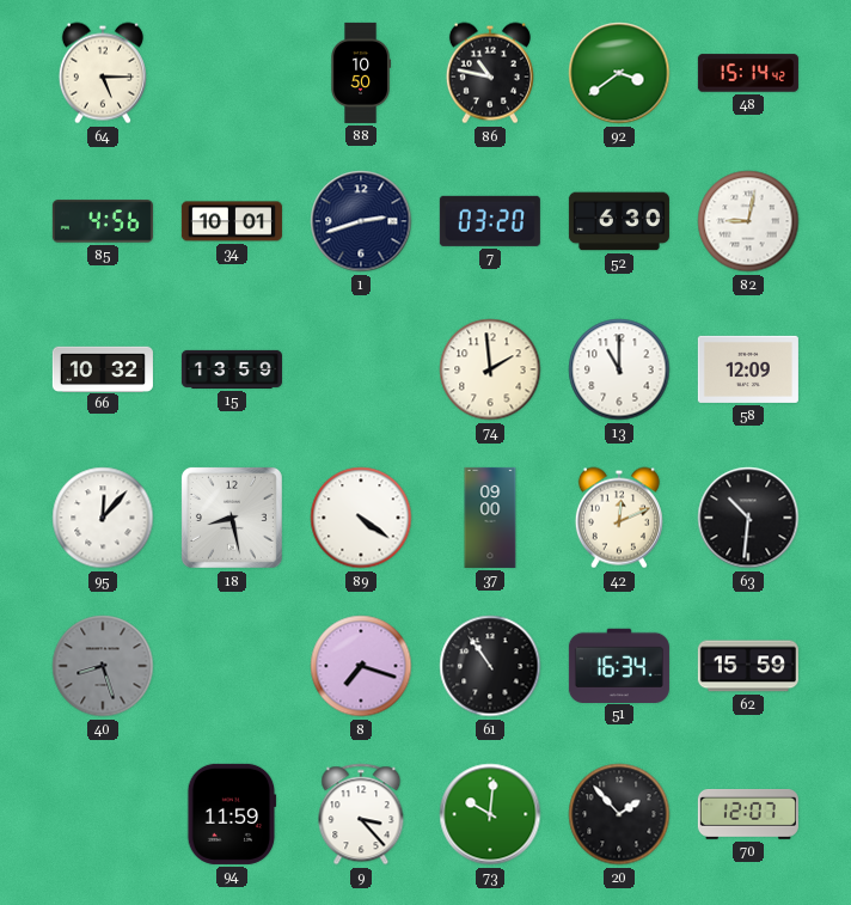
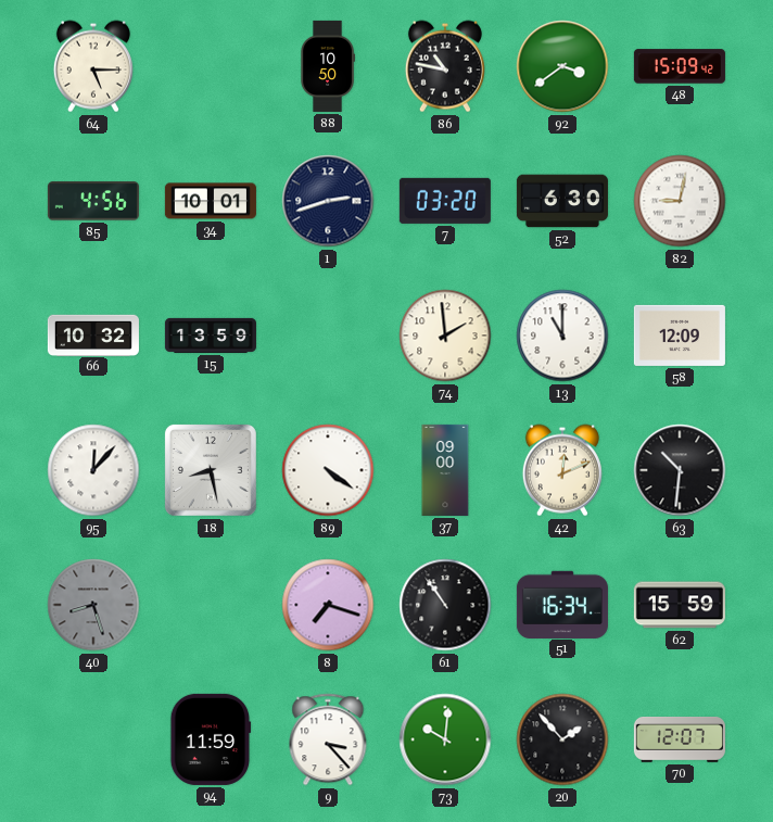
48: 15:14 -> 15:09 (680, 66)
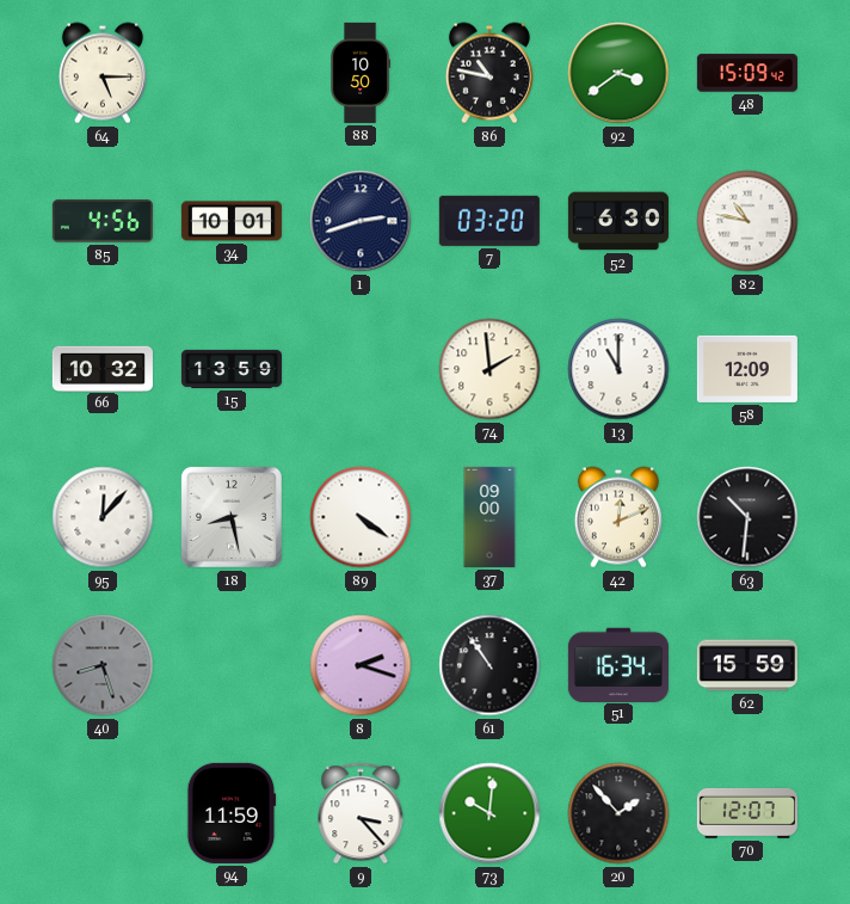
82: 9:02 -> 10:47 (747, 221)
8: 7:18 -> 2:18 (361, 665)
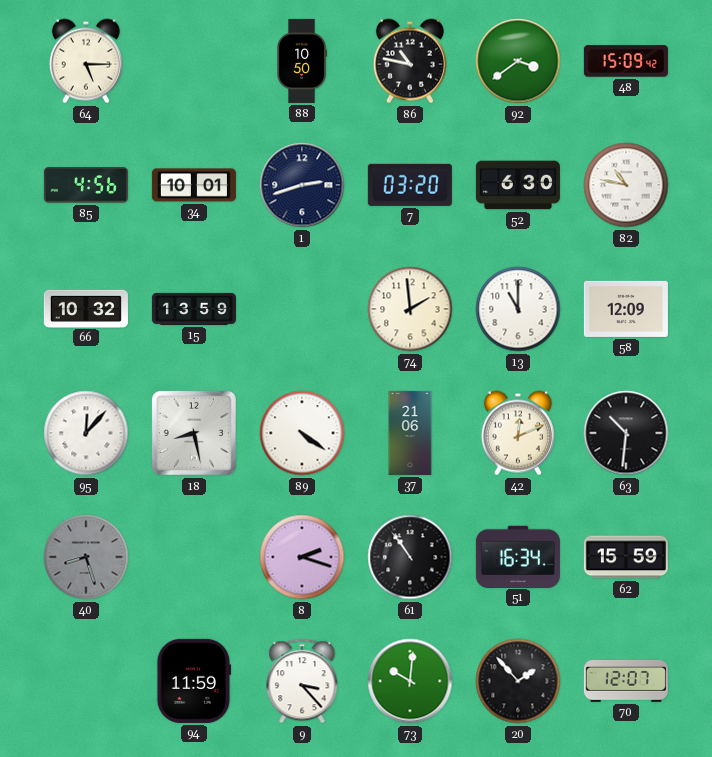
37: 09:00 -> 21:06 (410, 433)
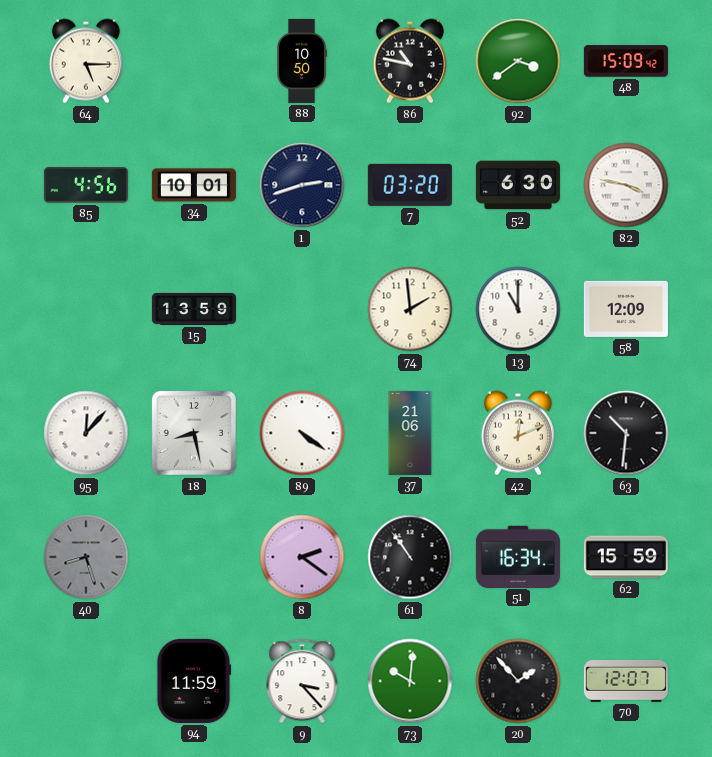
82: 10:47 -> 3:47 (626, 185)
66: 10:32 -> none (86, 308)
8: 2:18 -> 2:21 (302, 557)
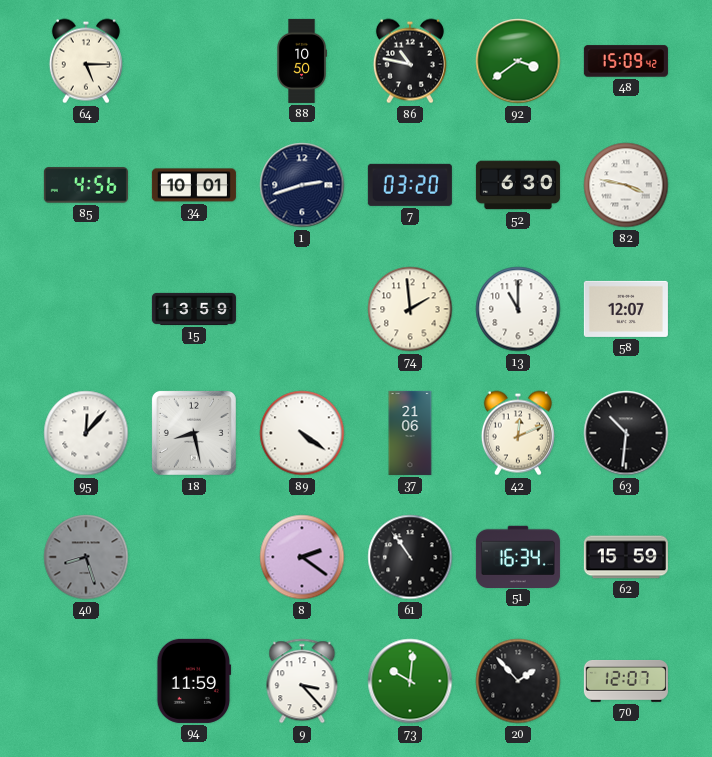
58: 12:09 -> 12:07 (626, 309)
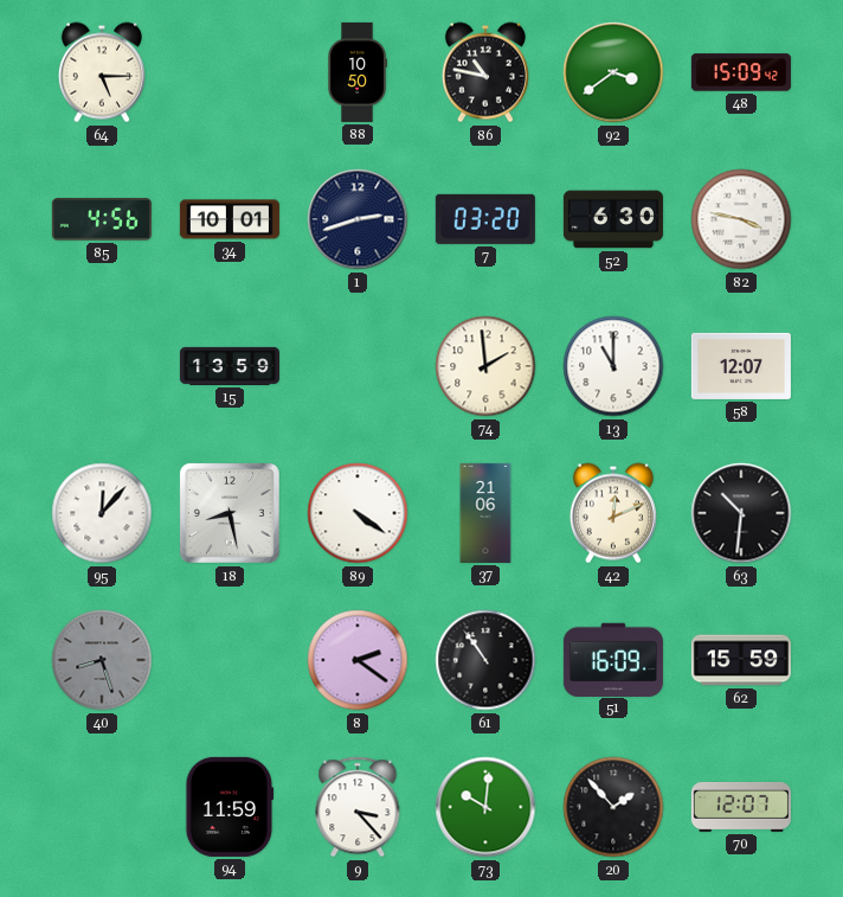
51: 16:34 -> 16:09 (613, 659)
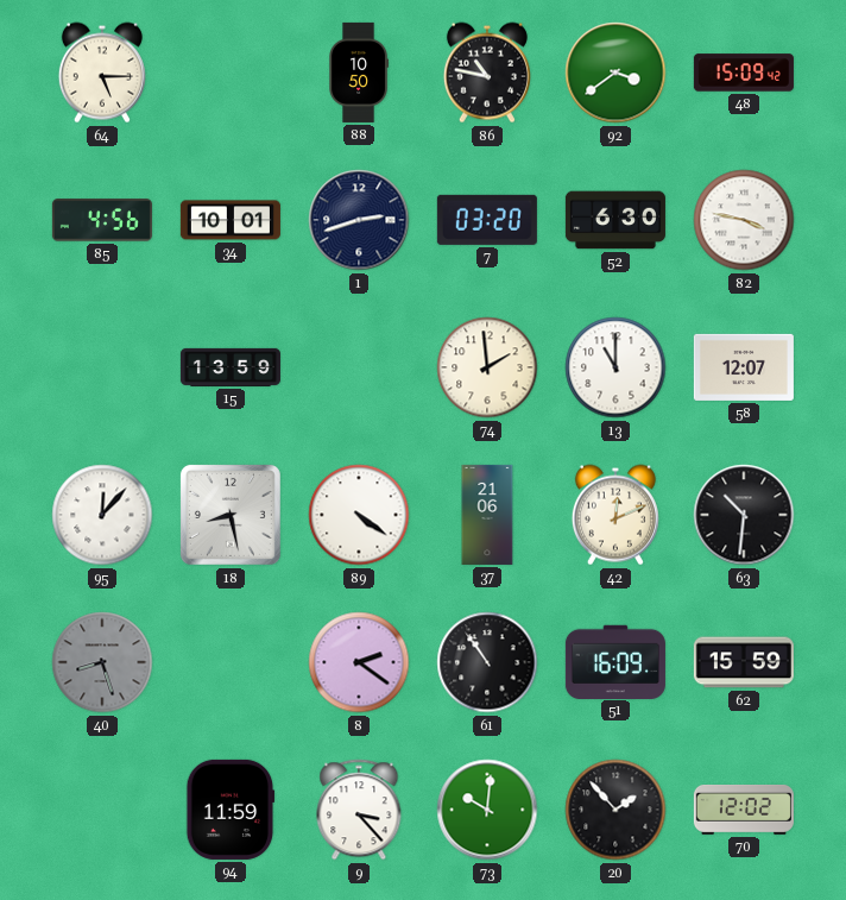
70: 12:07 -> 12:02 (744, 811)
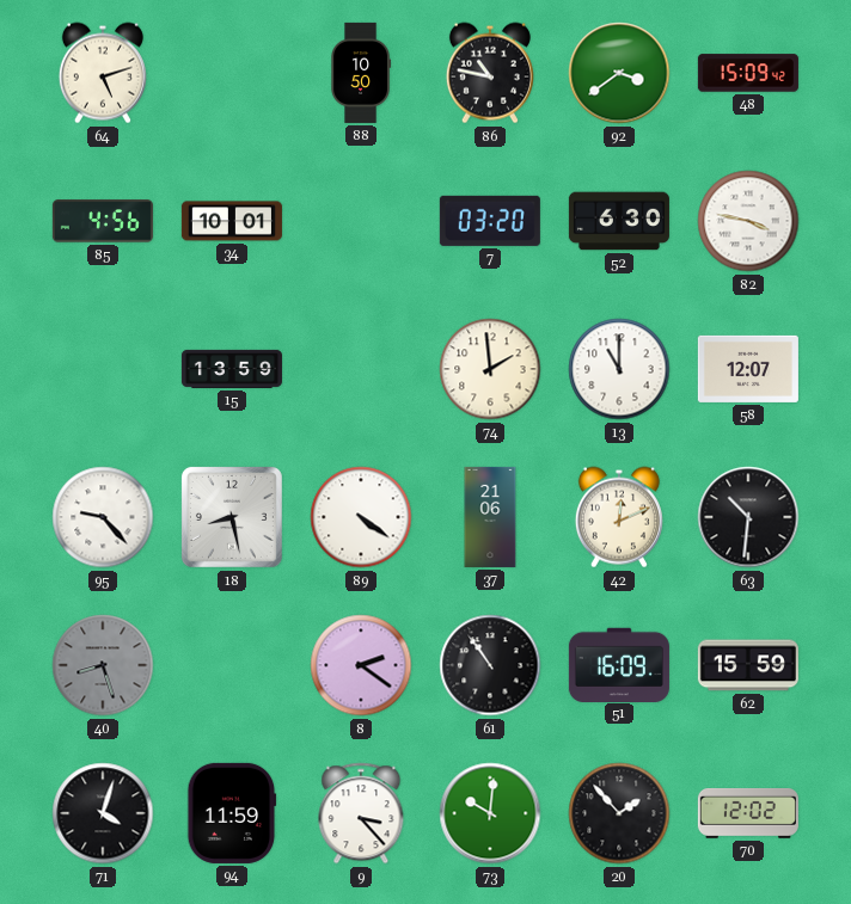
64: 5:15 -> 5:12 (103, 73)
1: 2:42 -> none (359, 220)
95: 12:07 -> 9:23 (103, 517)
71: none -> 4:03 (103, 813)
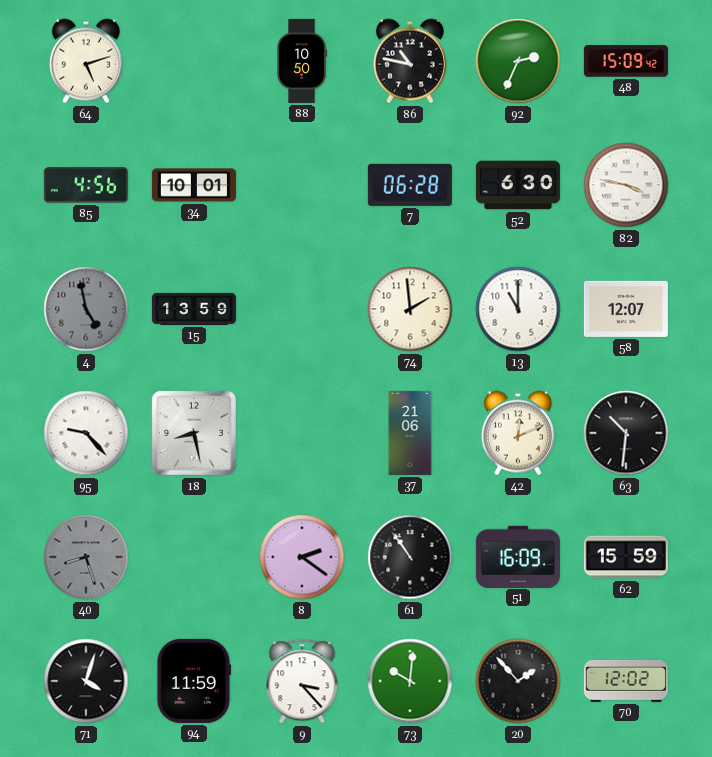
92: 3:39 -> 2:34 (518, 61)
7: 03:20 -> 06:28 (410, 185)
4: none -> 4:58 (86, 309)
89: 4:21 -> none (361, 517)
